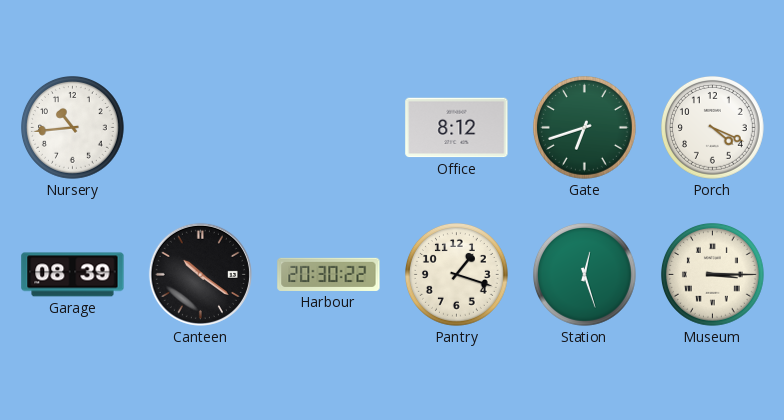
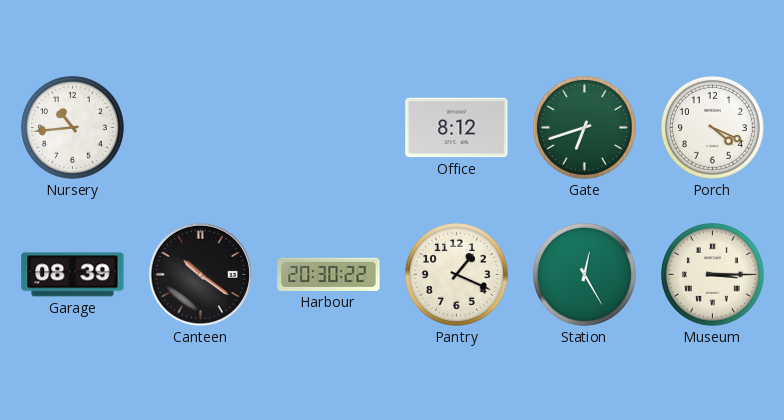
Pantry: 1:18 -> 1:19 (457, 275)
Station: 12:27 -> 12:25 (585, 275)
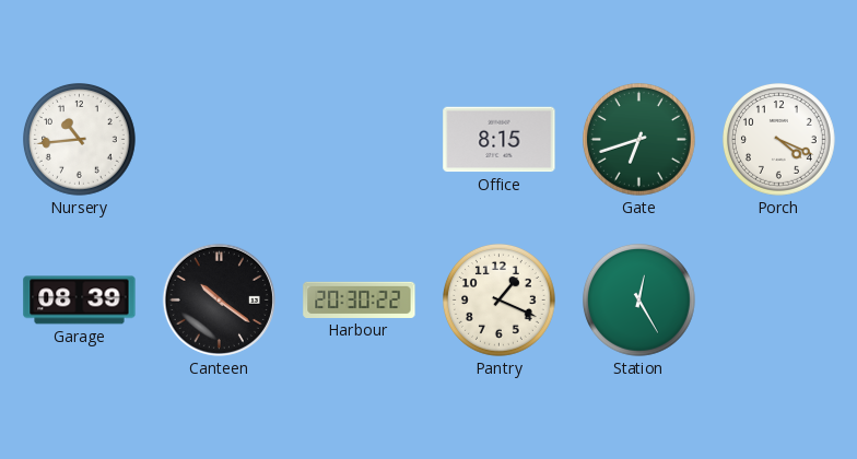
Office: 8:12 -> 8:15 (500, 140)
Museum: 3:15 -> none (713, 275)
